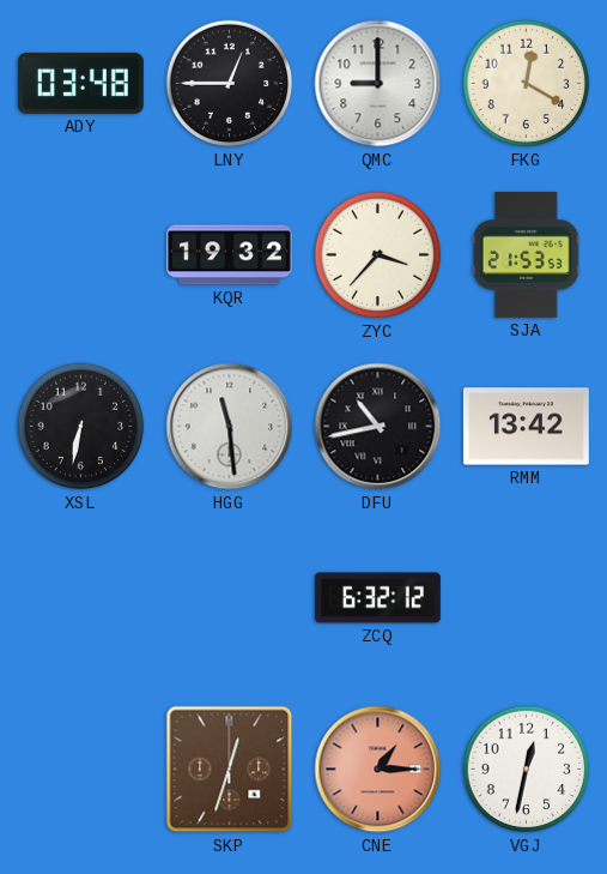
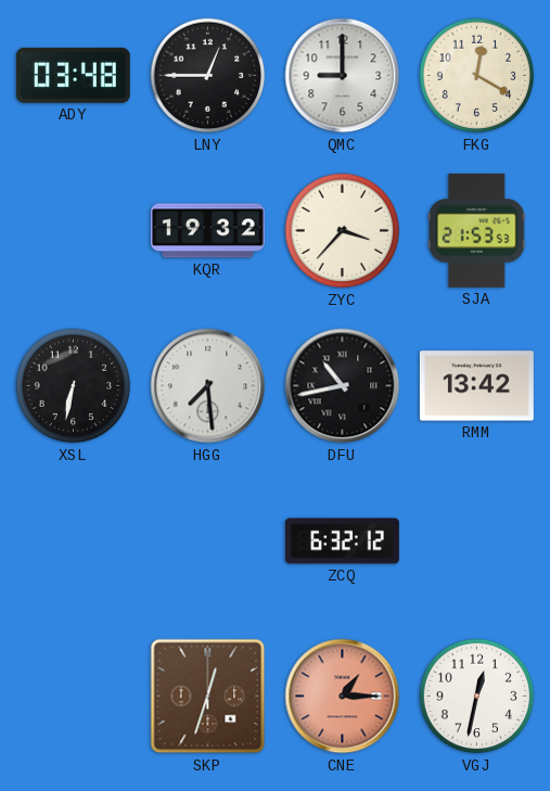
HGG: 11:29 -> 7:29 (208, 386)
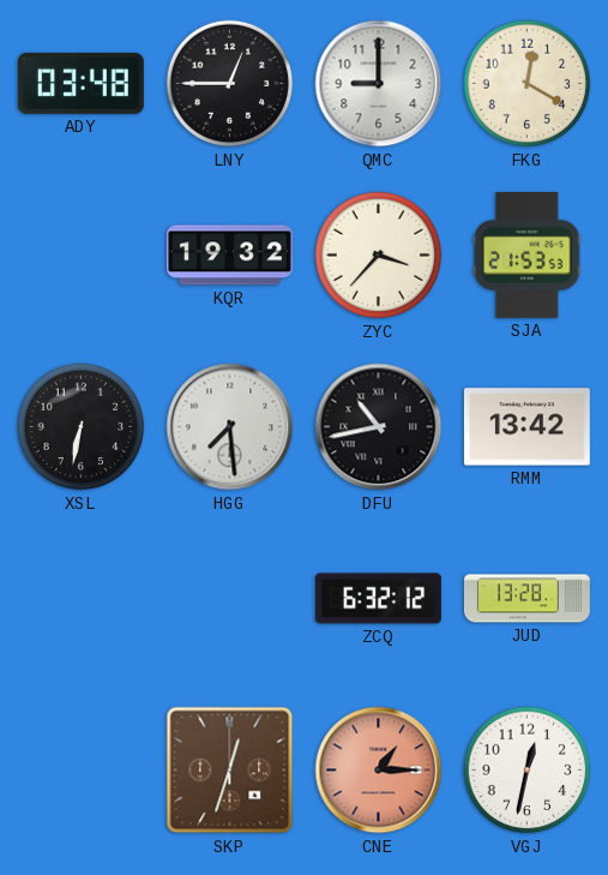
JUD: none -> 13:28 (526, 599)
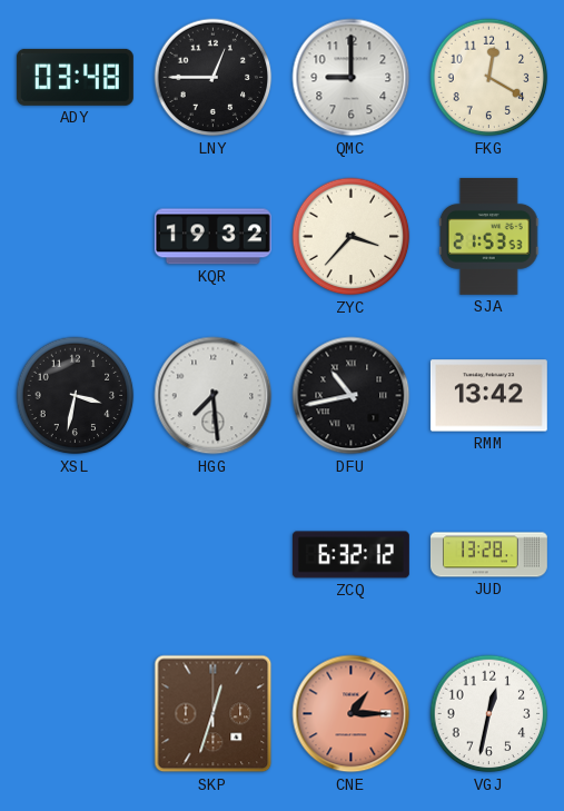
XSL: 6:32 -> 3:32 (76, 396)
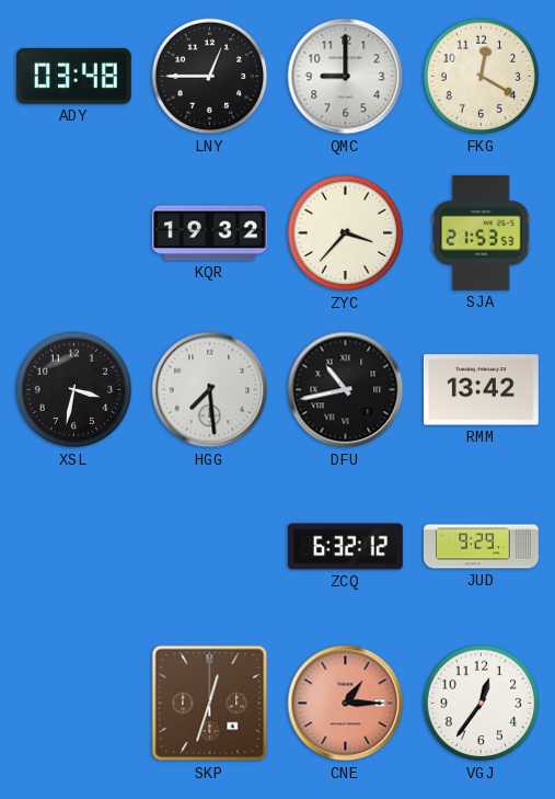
JUD: 13:28 -> 9:29 (481, 547)
VGJ: 12:32 -> 12:36 (482, 704)
